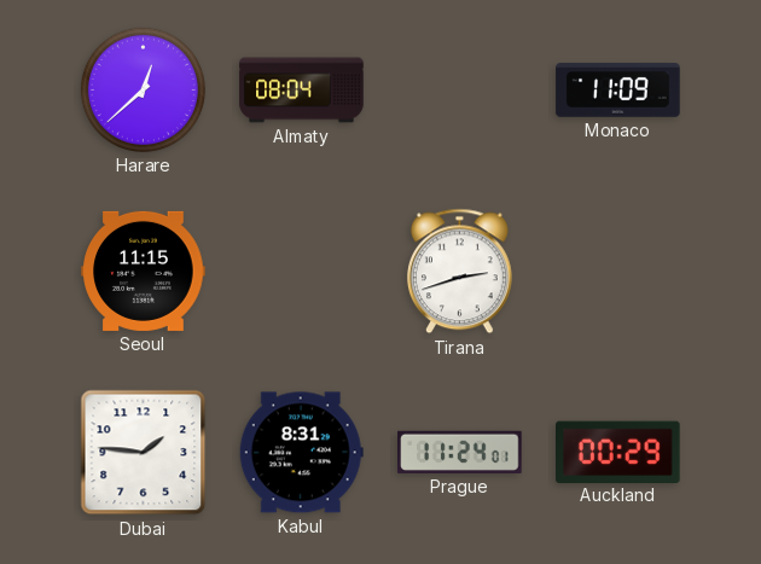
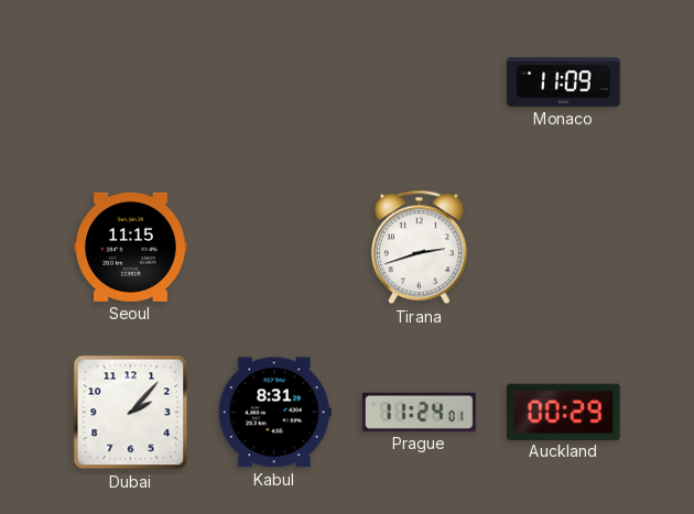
Harare: 12:38 -> none (143, 89)
Almaty: 08:04 -> none (302, 91)
Dubai: 1:46 -> 2:07 (131, 413)
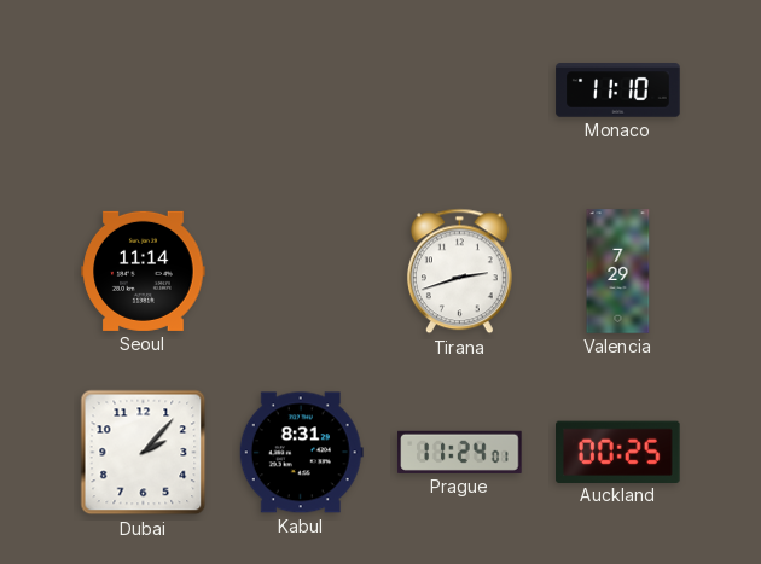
Monaco: 11:09 -> 11:10 (618, 91)
Seoul: 11:15 -> 11:14 (144, 271)
Valencia: none -> 7:29 (618, 272)
Auckland: 00:29 -> 00:25 (618, 452)
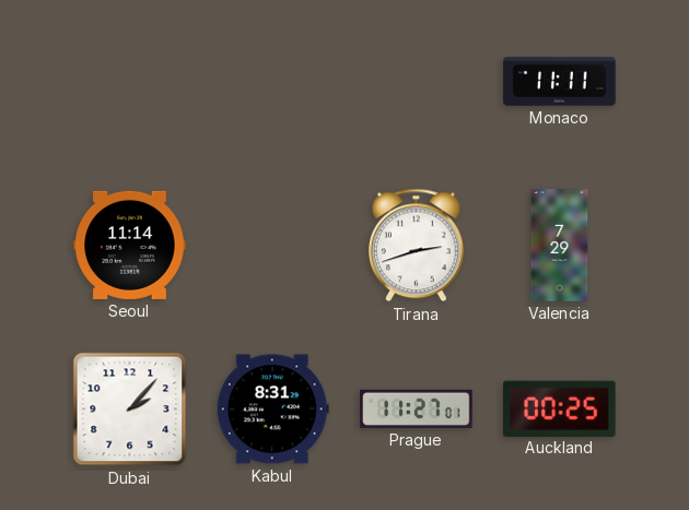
Monaco: 11:10 -> 11:11 (560, 82)
Prague: 11:24 -> 11:27 (417, 408)
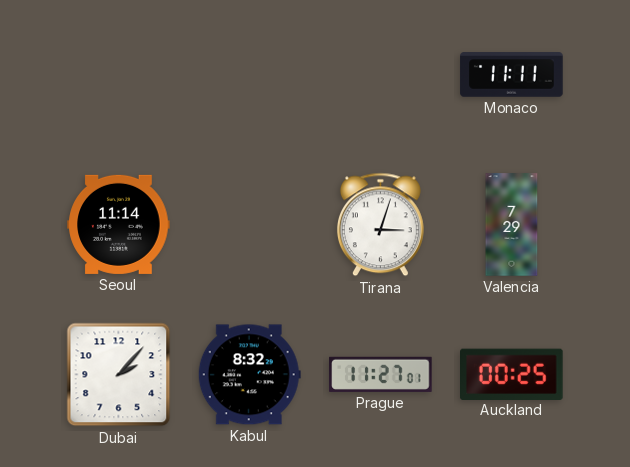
Tirana: 2:42 -> 3:03 (380, 225)
Kabul: 8:31 -> 8:32 (249, 375)
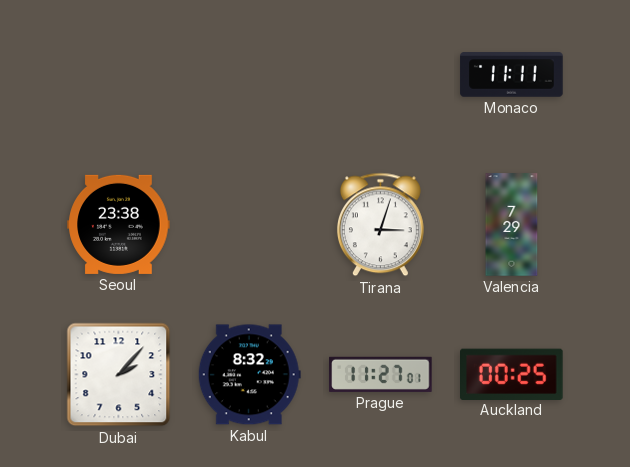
Seoul: 11:14 -> 23:38 (119, 224)
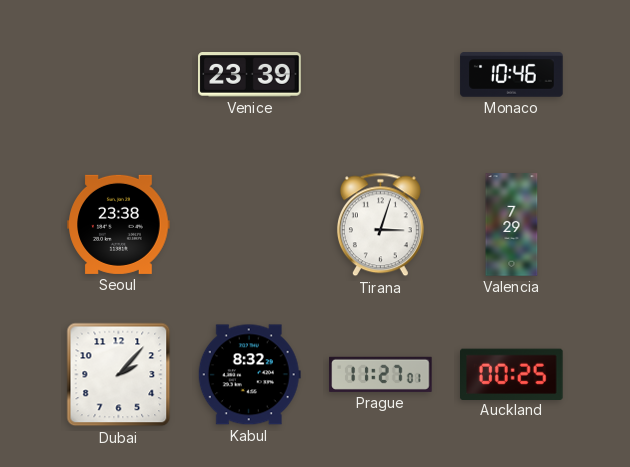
Venice: none -> 23:39 (250, 75)
Monaco: 11:11 -> 10:46 (512, 75)
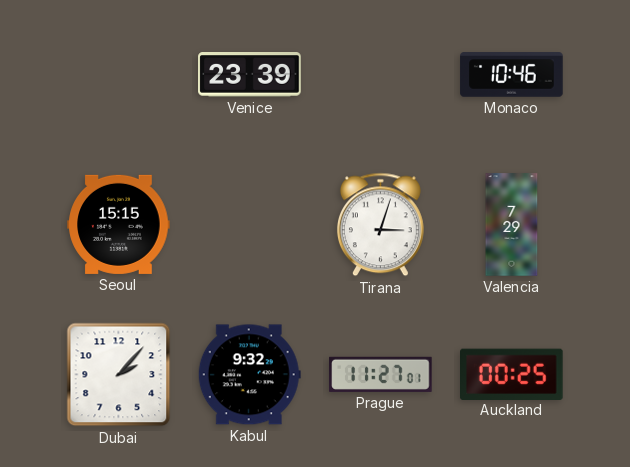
Seoul: 23:38 -> 15:15 (119, 224)
Kabul: 8:32 -> 9:32 (249, 375)
